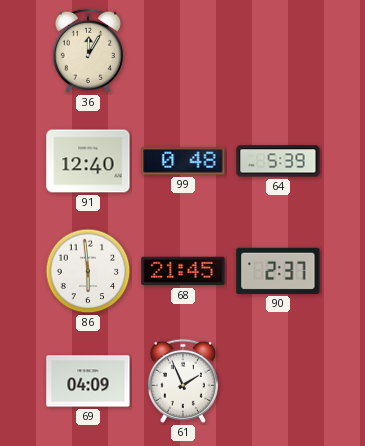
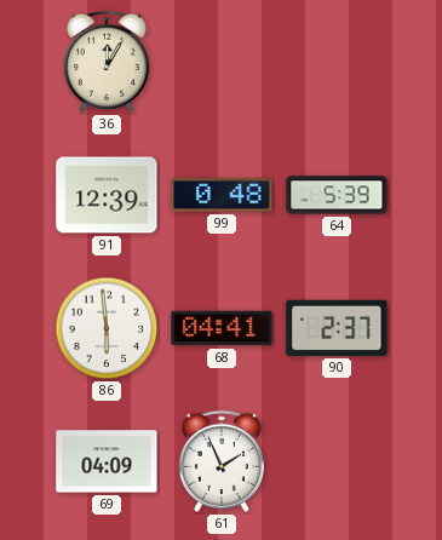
91: 12:40 -> 12:39 (107, 195)
68: 21:45 -> 04:41 (222, 328)
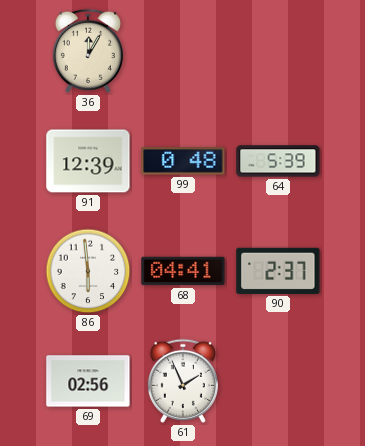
69: 04:09 -> 02:56 (88, 381)
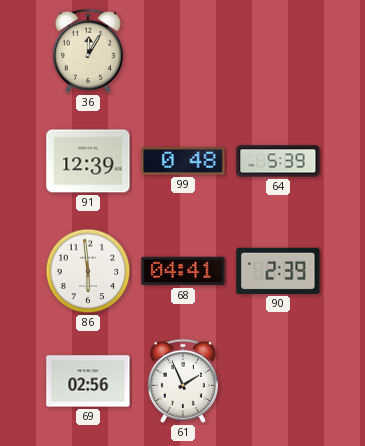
90: 2:37 -> 2:39 (278, 271)
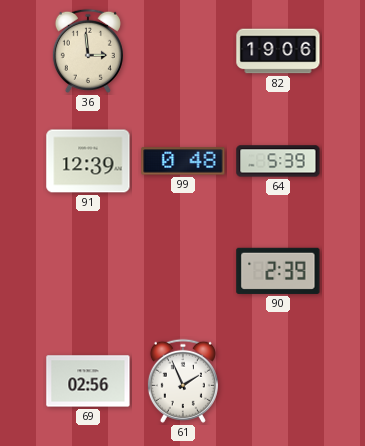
36: 12:05 -> 2:59 (88, 51)
82: none -> 19:06 (278, 51)
86: 5:59 -> none (88, 271)
68: 04:41 -> none (183, 271)
